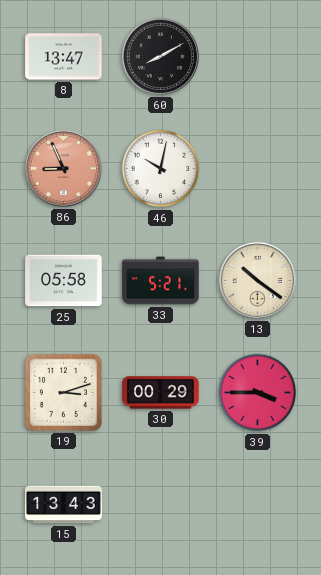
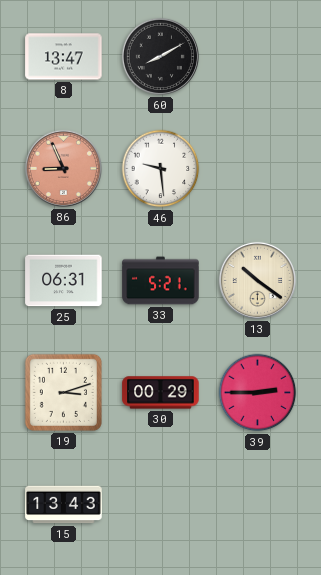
46: 10:02 -> 9:29 (161, 169)
25: 05:58 -> 06:31 (64, 281)
39: 3:45 -> 2:45 (258, 393)
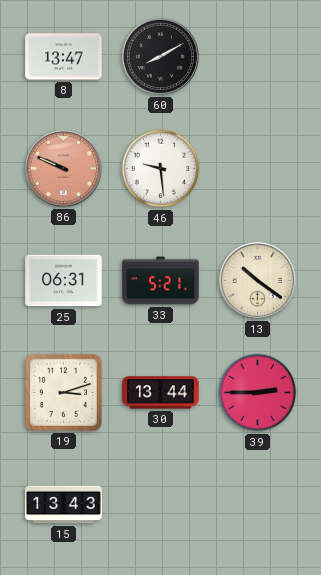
86: 8:56 -> 9:49 (63, 168)
30: 00:29 -> 13:44 (161, 393)
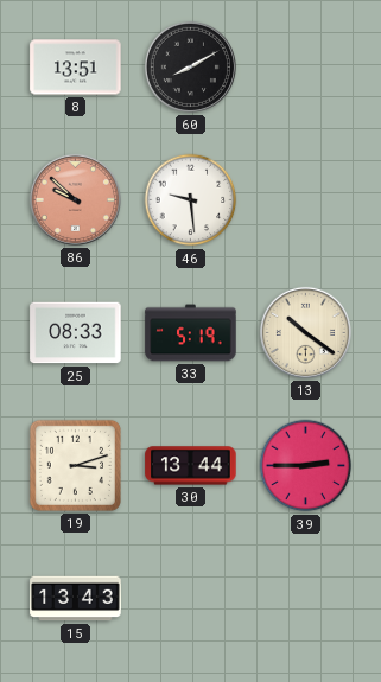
8: 13:47 -> 13:51 (76, 68)
86: 9:49 -> 9:52 (75, 199)
25: 06:31 -> 08:33 (76, 333)
33: 5:21 -> 5:19 (191, 333)
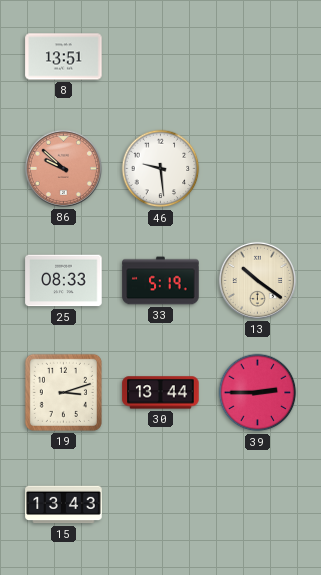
60: 8:10 -> none (190, 66)
